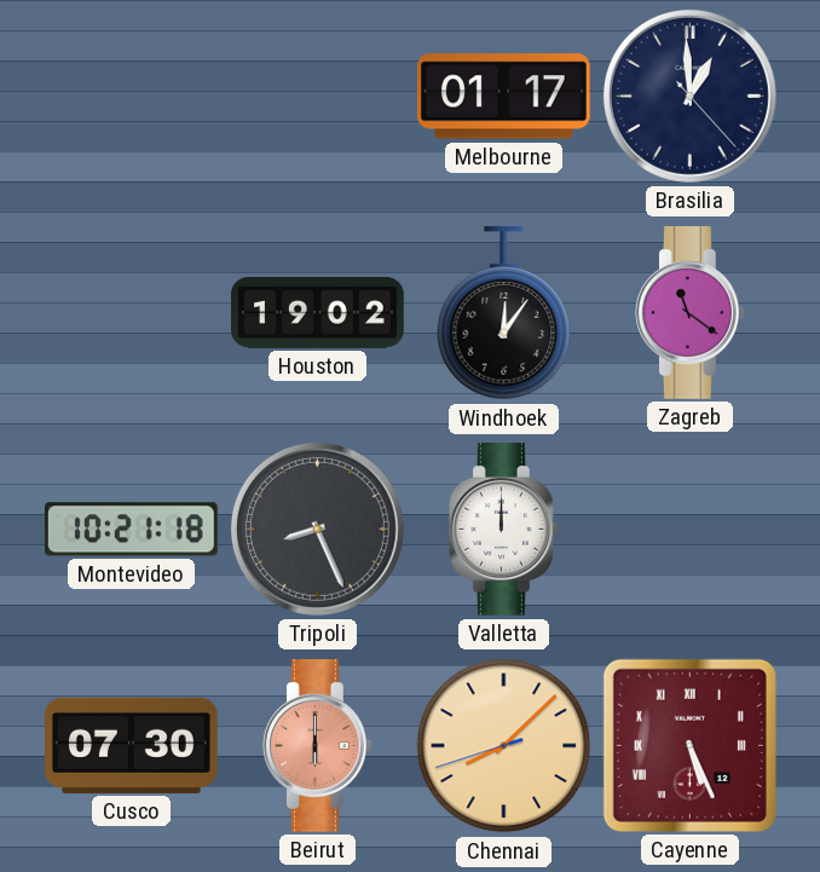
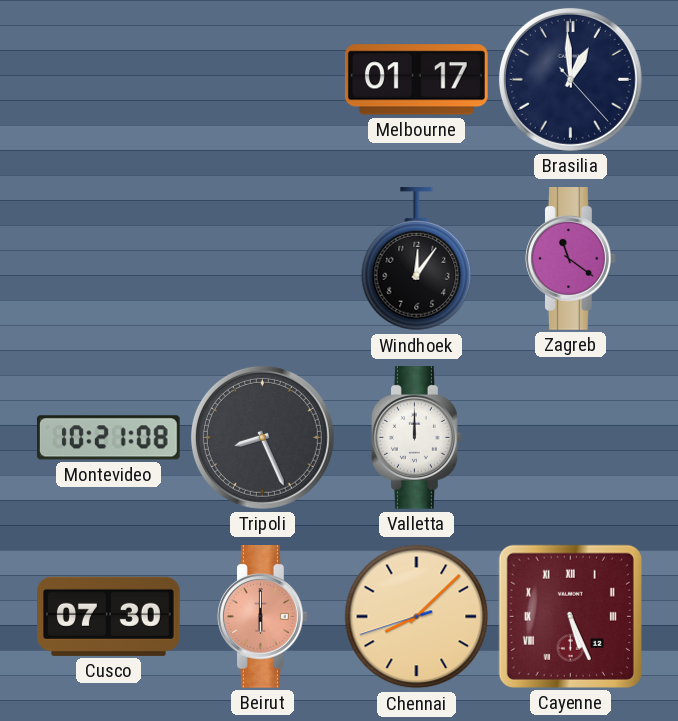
Houston: 19:02 -> none (318, 313)
Montevideo: 10:21:18 -> 10:21:08 (108, 438)
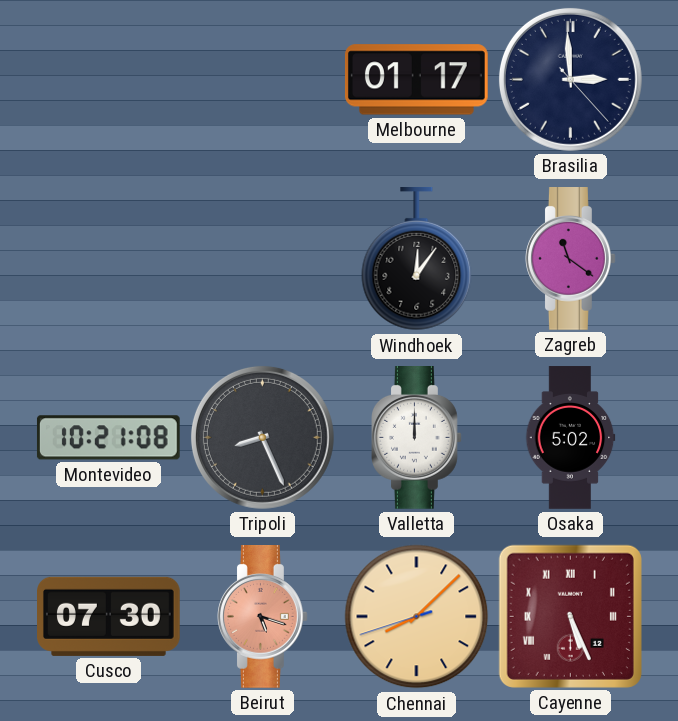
Brasilia: 12:59 -> 2:59 (570, 79)
Osaka: none -> 5:02 (571, 438)
Beirut: 6:00 -> 5:18 (263, 617)
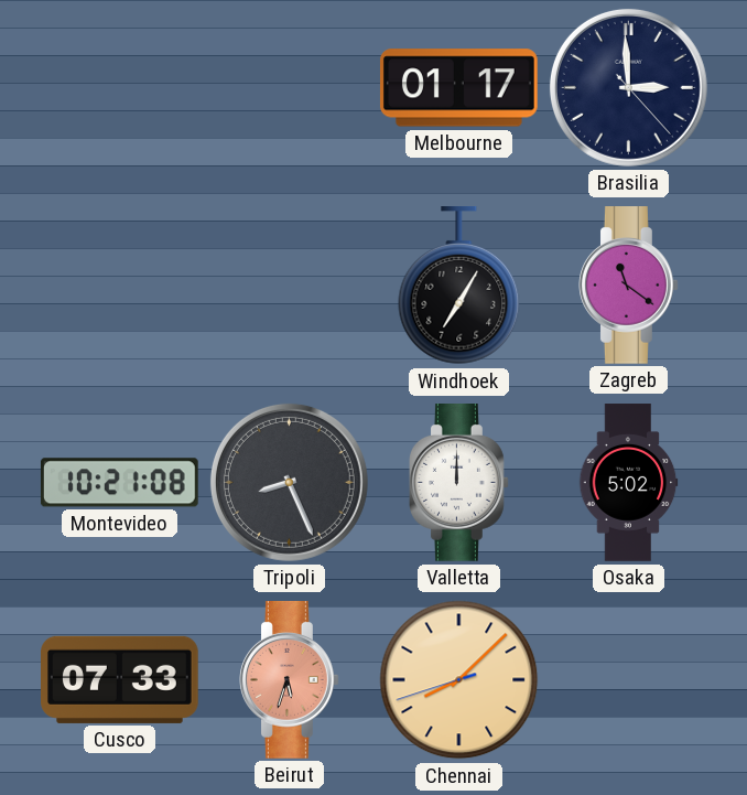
Windhoek: 12:06 -> 7:05 (459, 287)
Cusco: 07:30 -> 07:33 (120, 679)
Beirut: 5:18 -> 5:33 (290, 680)
Cayenne: 5:26 -> none (570, 616)
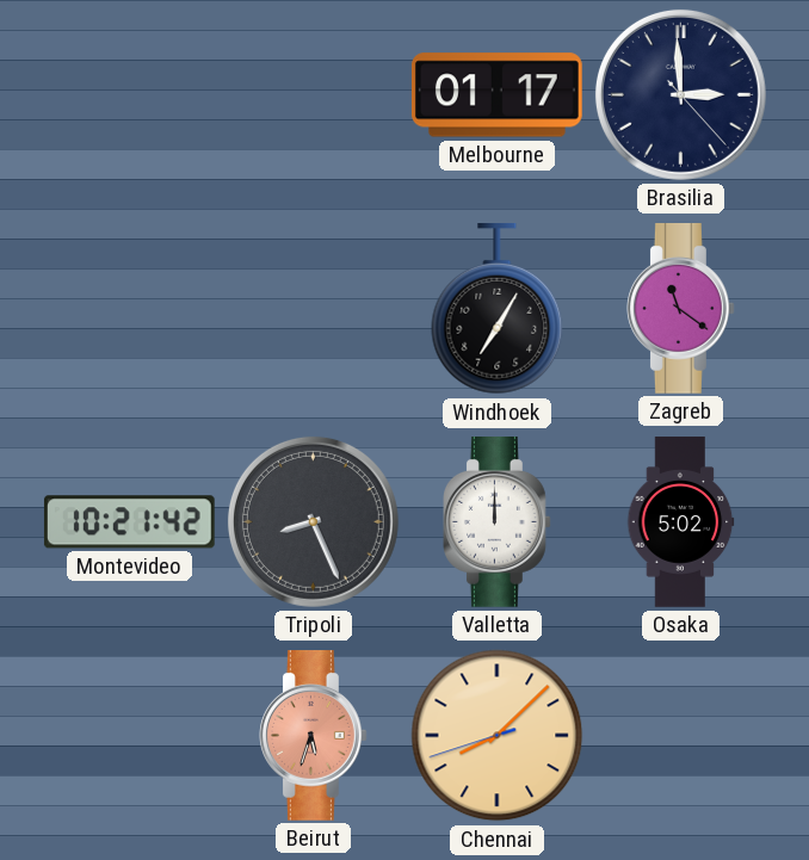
Montevideo: 10:21:08 -> 10:21:42 (129, 522)
Cusco: 07:33 -> none (120, 679)
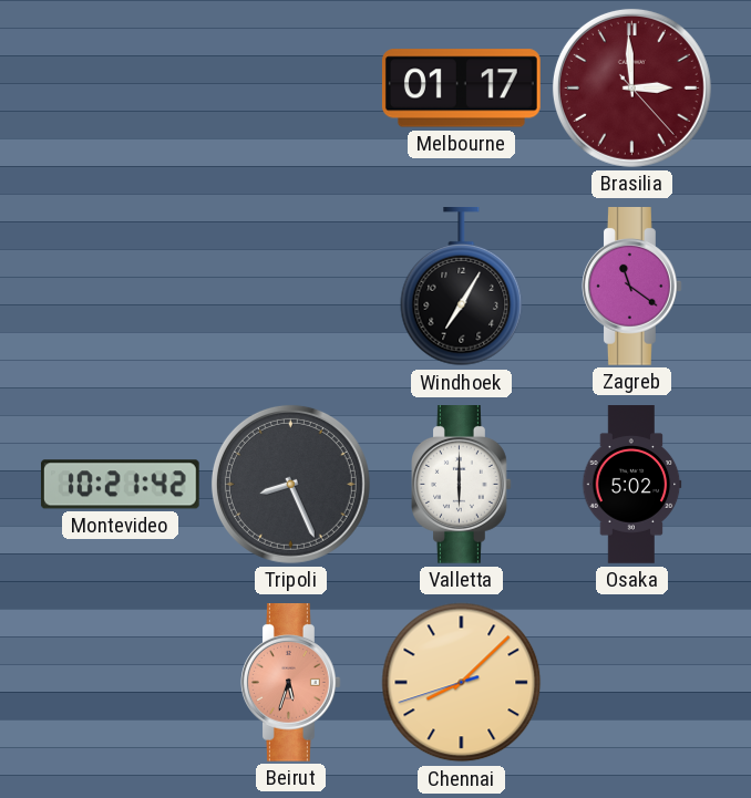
Brasilia dial: navy -> burgundy (631, 87)
Valletta: 12:00 -> 6:00 (462, 485)
